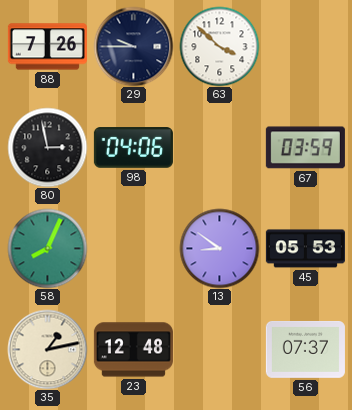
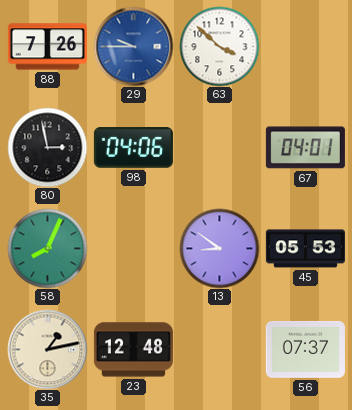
29 dial: navy -> blue (133, 46)
67: 03:59 -> 04:01 (305, 148)
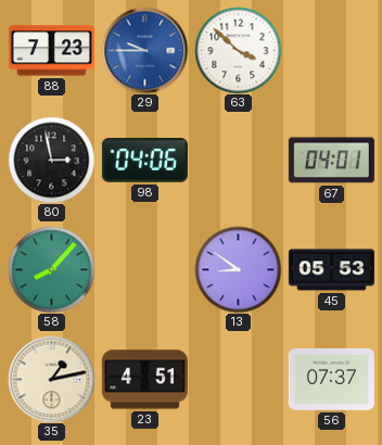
88: 7:26 -> 7:23 (51, 51)
58: 8:04 -> 8:07 (51, 269)
23: 12:48 -> 4:51 (144, 380)
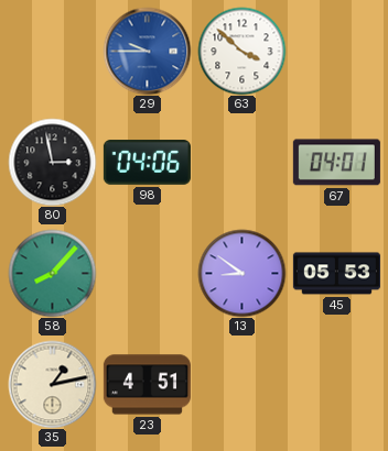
88: 7:23 -> none (51, 51)
56: 07:37 -> none (331, 379)
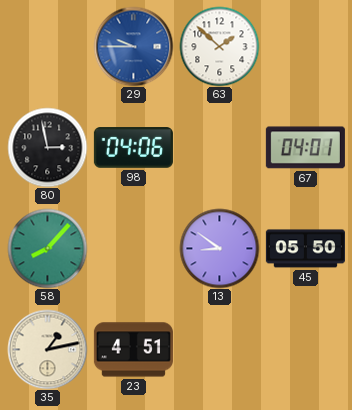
63: 3:52 -> 1:52 (219, 46)
45: 05:53 -> 05:50 (305, 249)
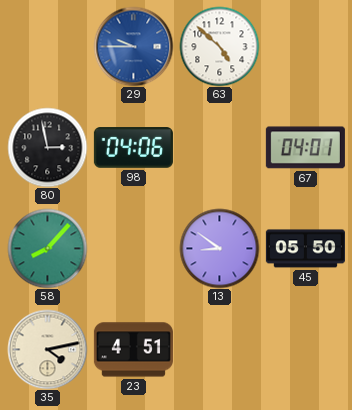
63: 1:52 -> 4:52 (219, 46)
35: 1:13 -> 4:13 (47, 349)
